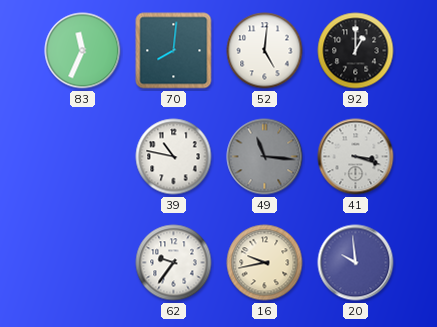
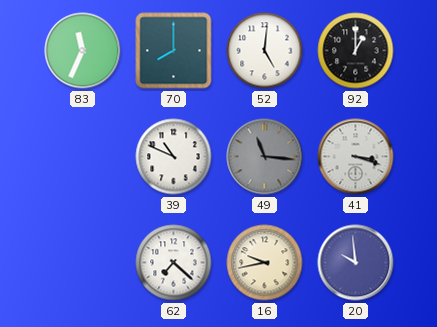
70: 8:01 -> 8:00 (174, 51)
39: 10:47 -> 10:49 (174, 157)
62: 9:36 -> 7:22 (174, 263)
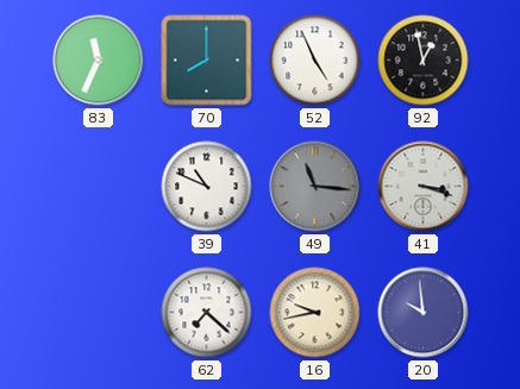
52: 5:01 -> 4:56 (315, 61)
92: 1:00 -> 12:58 (424, 61)
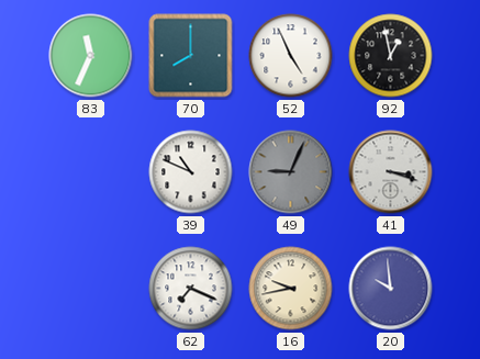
49: 11:16 -> 9:04 (291, 172)
62: 7:22 -> 7:19 (191, 289)
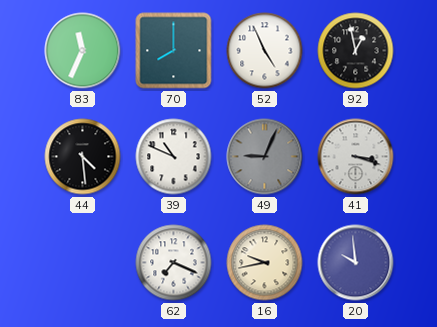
44: none -> 4:29 (83, 157)
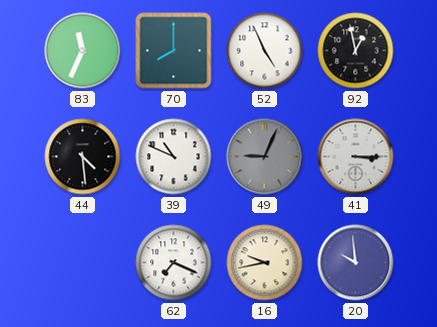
41: 3:18 -> 3:15 (356, 157)
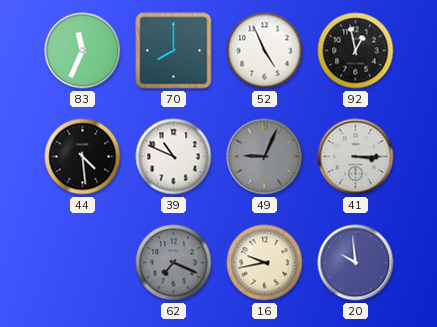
62 dial: white -> grey (174, 263)
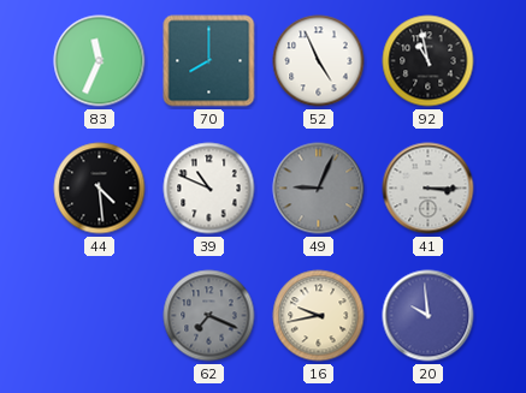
92: 12:58 -> 10:58 (429, 61)
